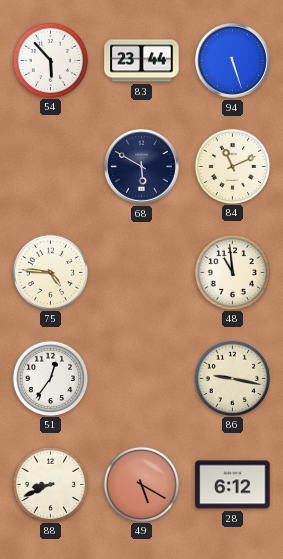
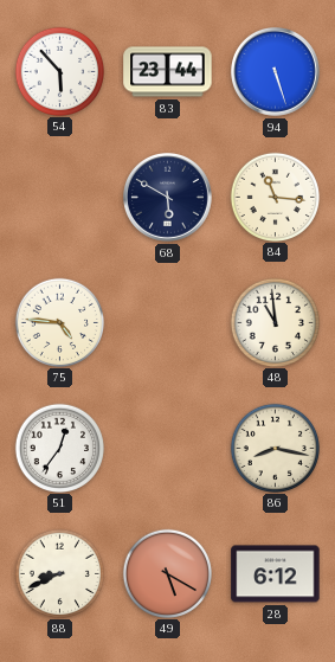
84: 11:11 -> 11:16 (275, 197)
86: 9:17 -> 8:17 (275, 448)
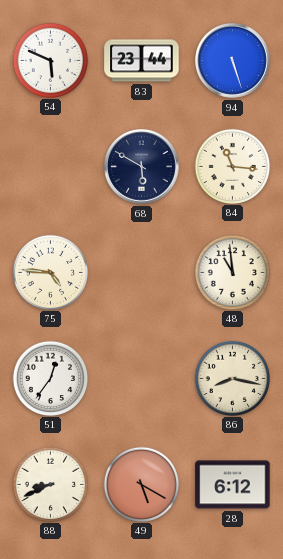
54: 5:53 -> 5:49 (50, 60)
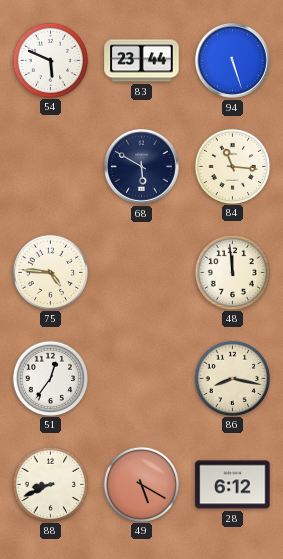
48: 10:59 -> 11:59 (232, 272)
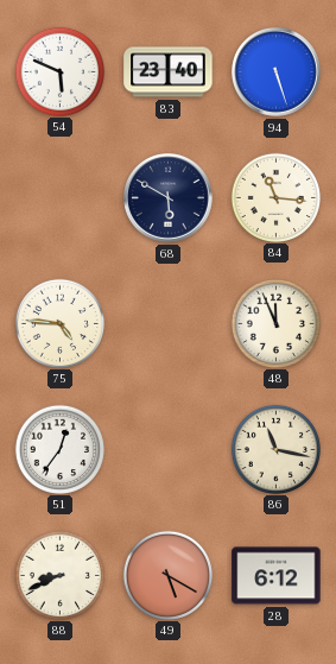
83: 23:44 -> 23:40 (169, 72)
48: 11:59 -> 11:56 (275, 323)
86: 8:17 -> 11:17 (275, 449)
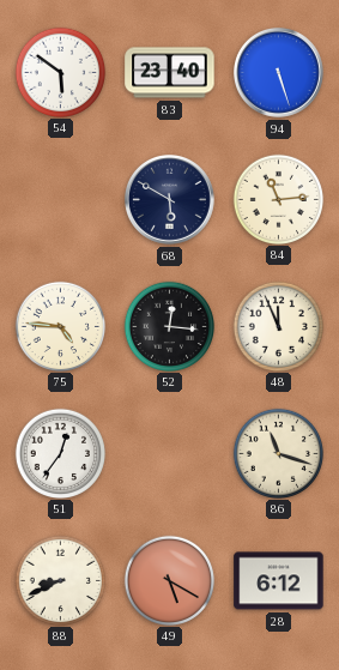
54: 5:49 -> 5:51 (60, 72)
84: 11:16 -> 11:14 (278, 199)
52: none -> 12:16 (169, 326)
86: 11:17 -> 11:18 (278, 453)
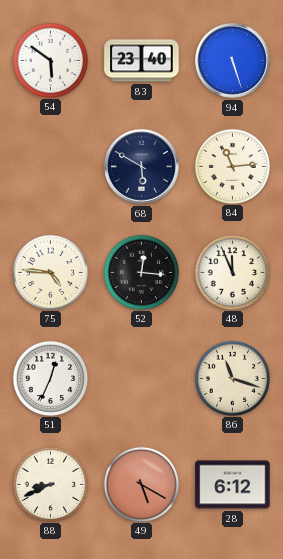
51: 12:36 -> 12:34 (50, 378)
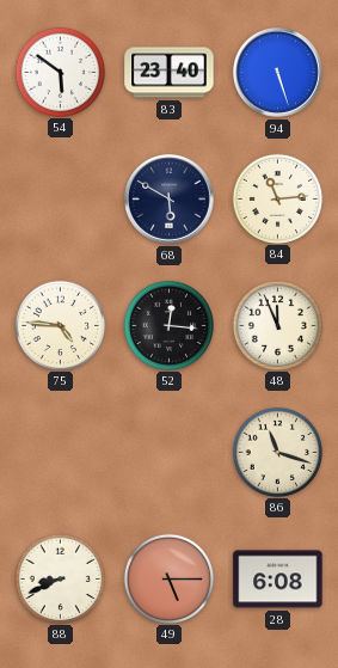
51: 12:34 -> none (50, 378)
49: 5:20 -> 5:15 (168, 578)
28: 6:12 -> 6:08 (278, 580)
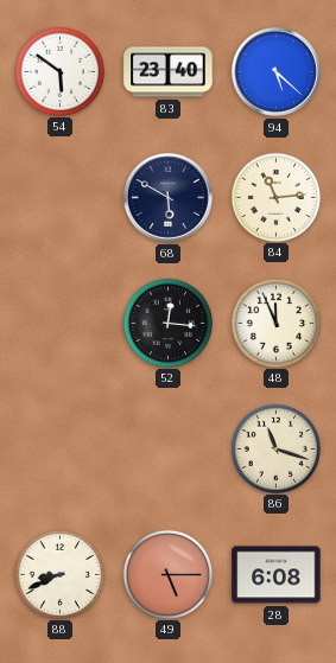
94: 5:27 -> 5:22 (277, 72)
75: 4:46 -> none (60, 325)
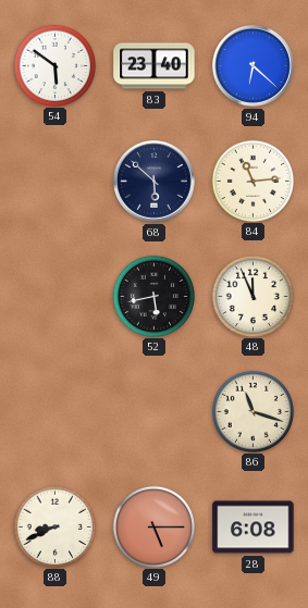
94: 5:22 -> 6:22 (254, 66)
68: 5:50 -> 5:52 (155, 182)
52: 12:16 -> 5:43 (153, 296)
